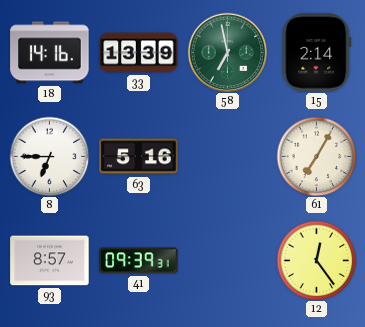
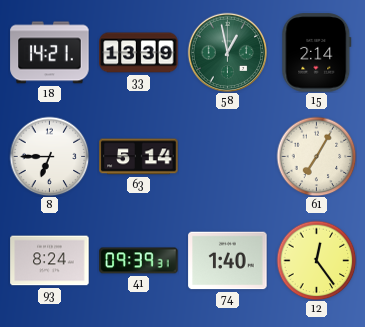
18: 14:16 -> 14:21 (50, 53)
58: 6:58 -> 12:58 (227, 52)
63: 5:16 -> 5:14 (139, 157)
93: 8:57 -> 8:24 (50, 261)
74: none -> 1:40 (228, 261)
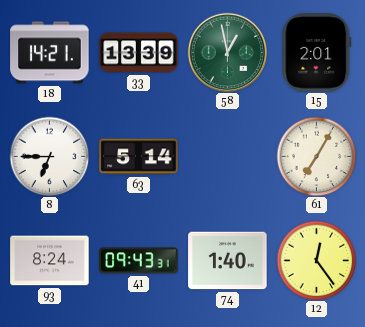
15: 2:14 -> 2:01 (317, 53)
41: 09:39 -> 09:43 (139, 261)
